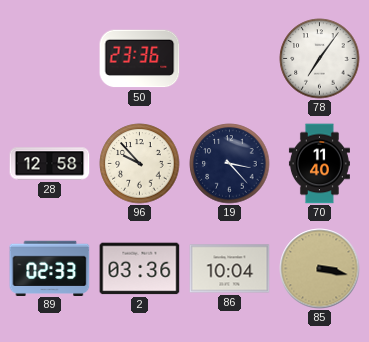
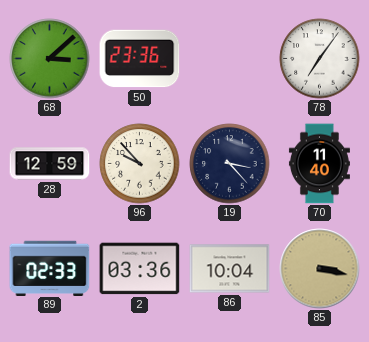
68: none -> 3:08 (50, 59)
28: 12:58 -> 12:59 (50, 164)
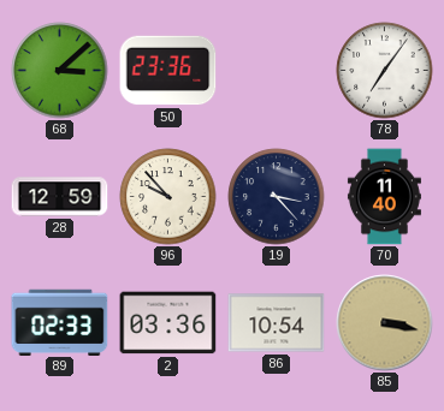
86: 10:04 -> 10:54 (277, 323)
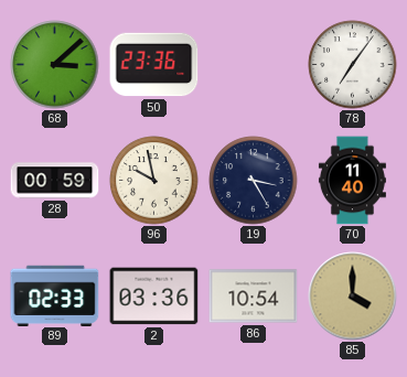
28: 12:59 -> 00:59 (55, 181)
96: 9:53 -> 9:58 (154, 181)
19: 3:23 -> 3:25 (254, 181)
85: 3:17 -> 4:00 (353, 297)
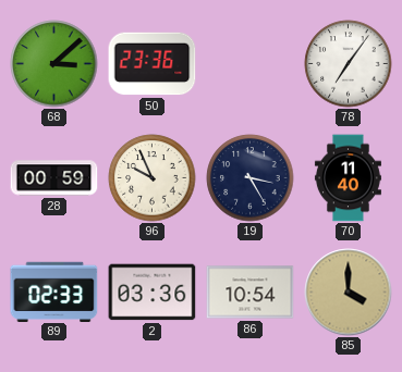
96: 9:58 -> 9:56 (153, 178)
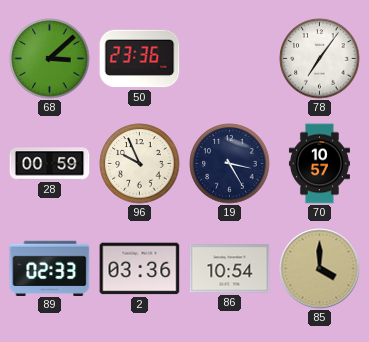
70: 11:40 -> 10:57 (319, 164)
